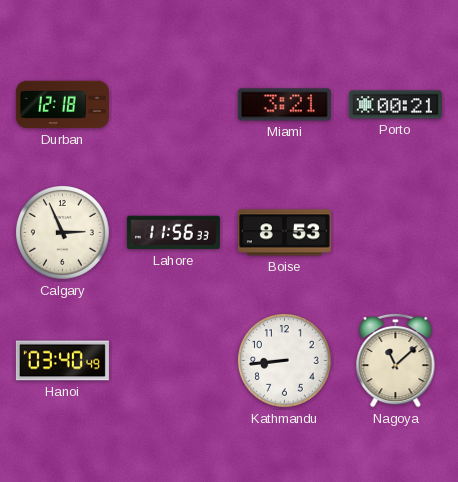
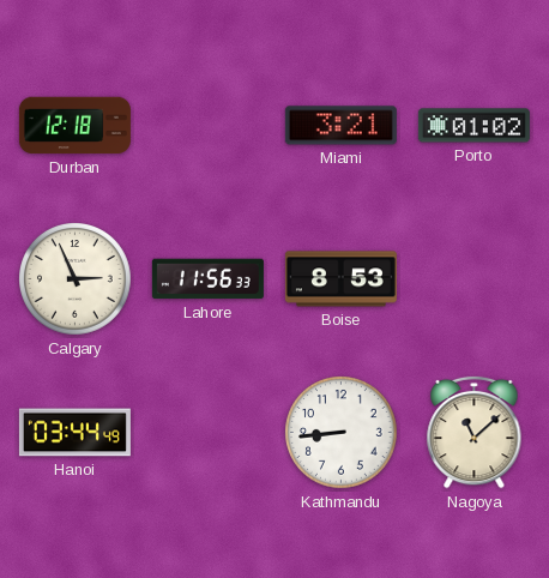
Porto: 00:21 -> 01:02 (473, 126)
Hanoi: 03:40 -> 03:44 (74, 433)
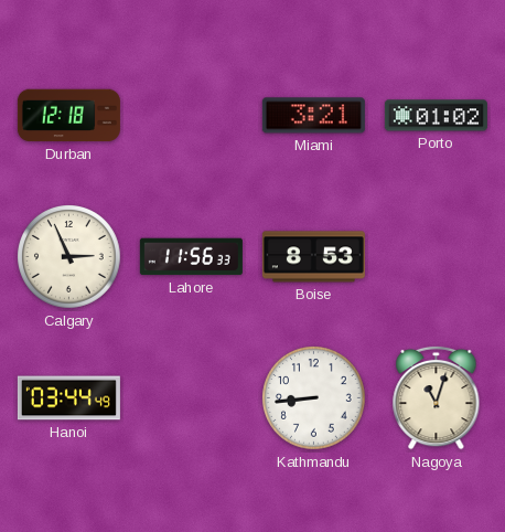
Nagoya: 11:08 -> 11:03 (437, 397)
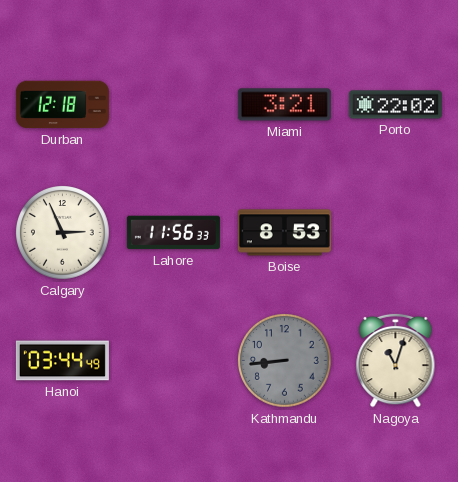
Porto: 01:02 -> 22:02 (395, 105)
Kathmandu dial: white -> grey (285, 361)
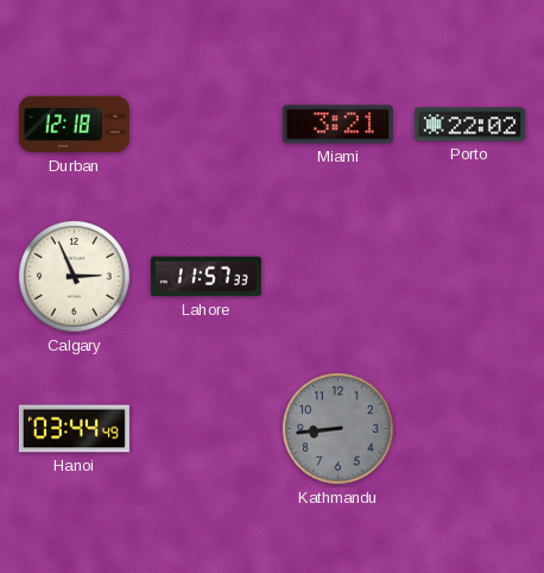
Lahore: 11:56 -> 11:57 (205, 277)
Boise: 8:53 -> none (284, 233)
Nagoya: 11:03 -> none (396, 360)
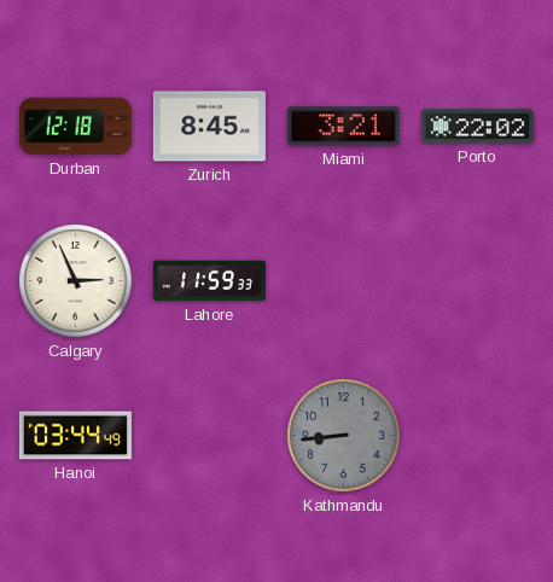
Zurich: none -> 8:45 (209, 127)
Lahore: 11:57 -> 11:59 (209, 281)
